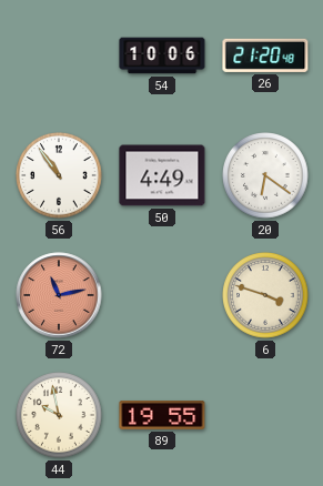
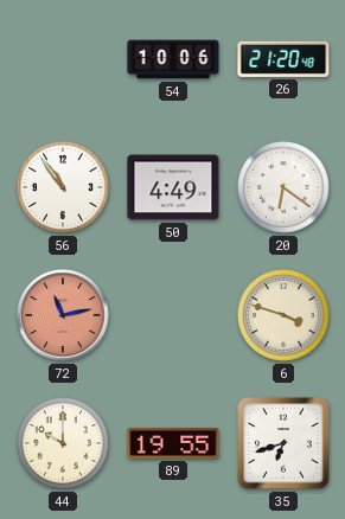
44: 9:58 -> 10:00 (63, 443)
35: none -> 6:42 (283, 443)
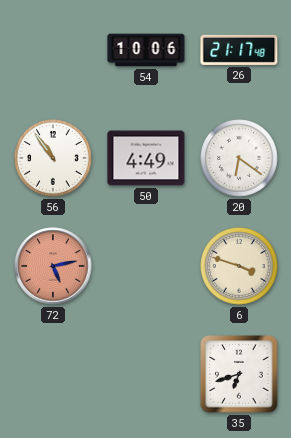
26: 21:20 -> 21:17 (239, 50)
72: 11:13 -> 5:13 (53, 266)
44: 10:00 -> none (63, 443)
89: 19:55 -> none (173, 444)
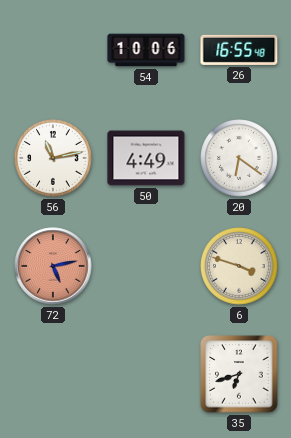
26: 21:17 -> 16:55 (239, 50)
56: 10:54 -> 11:13 (53, 158)
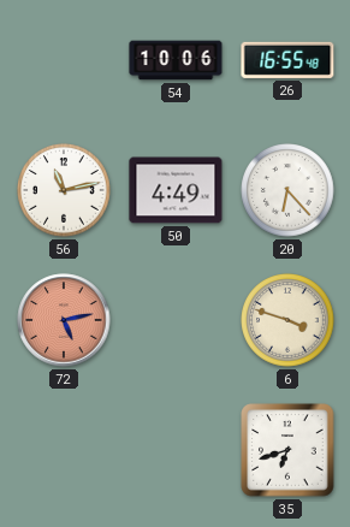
20: 6:21 -> 6:23 (287, 190)
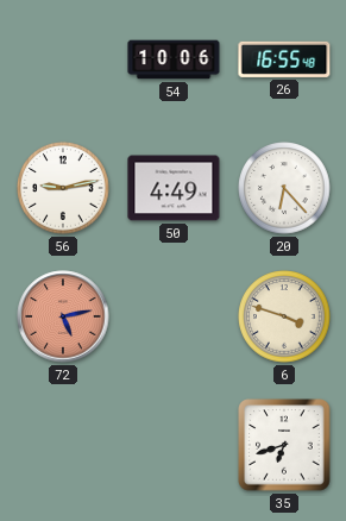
56: 11:13 -> 9:13 (63, 188)
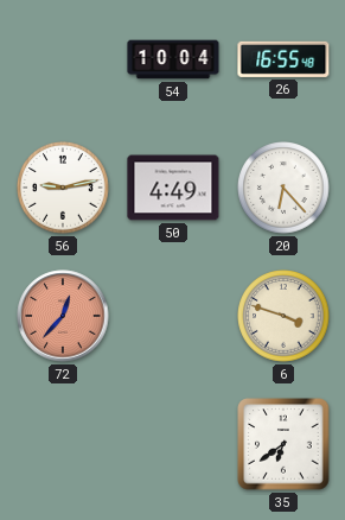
54: 10:06 -> 10:04 (173, 59)
72: 5:13 -> 12:37 (63, 316)
35: 6:42 -> 6:39 (283, 444)
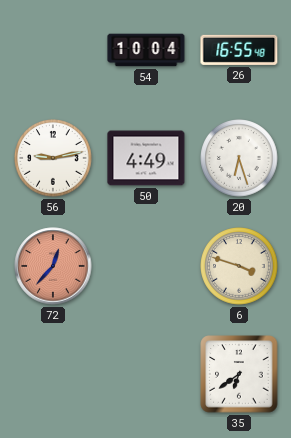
20: 6:23 -> 6:27 (239, 158)
